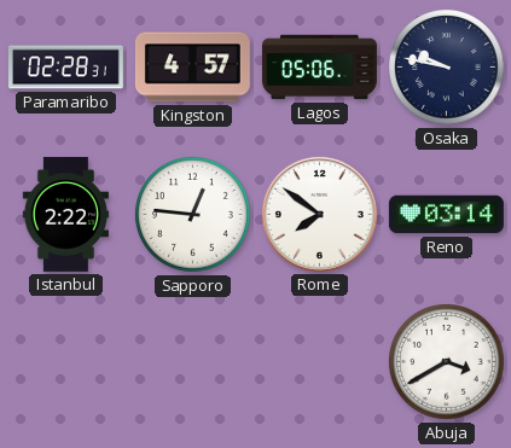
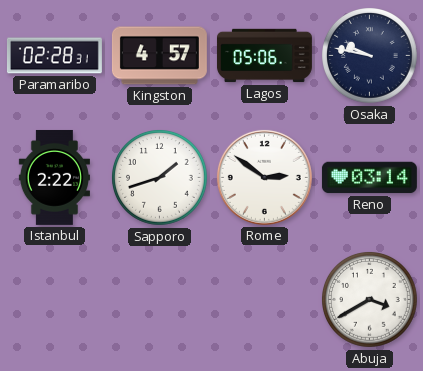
Sapporo: 12:46 -> 1:42 (160, 178)
Rome: 7:51 -> 2:51 (264, 177)
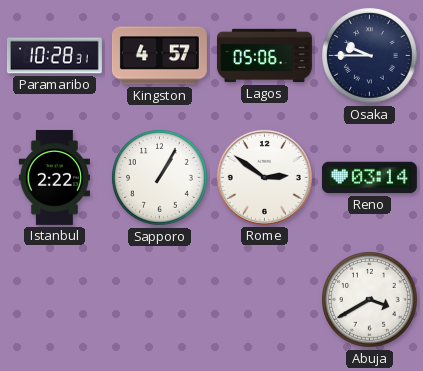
Paramaribo: 02:28 -> 10:28 (54, 56)
Osaka: 9:47 -> 9:45 (370, 56)
Sapporo: 1:42 -> 1:05 (160, 178)
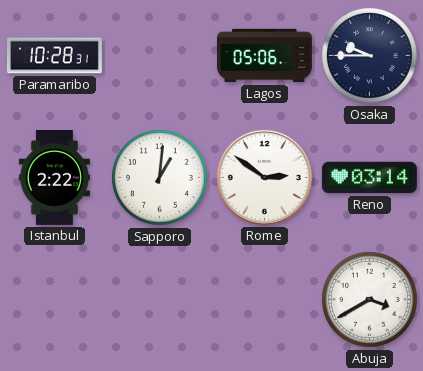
Kingston: 4:57 -> none (159, 56)
Sapporo: 1:05 -> 1:01 (160, 178)
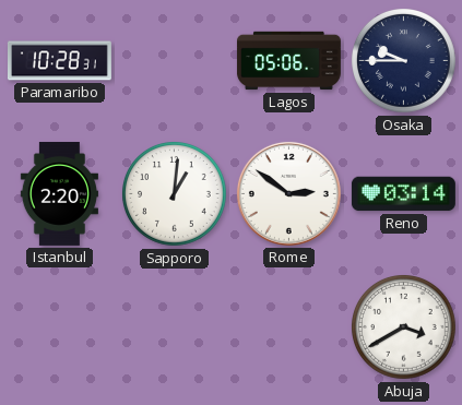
Istanbul: 2:22 -> 2:20 (59, 193)
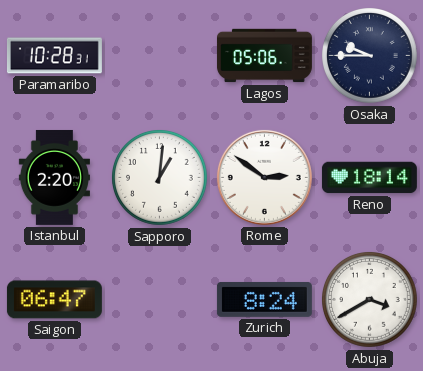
Reno: 03:14 -> 18:14 (369, 178)
Saigon: none -> 06:47 (54, 300)
Zurich: none -> 8:24 (264, 299)
